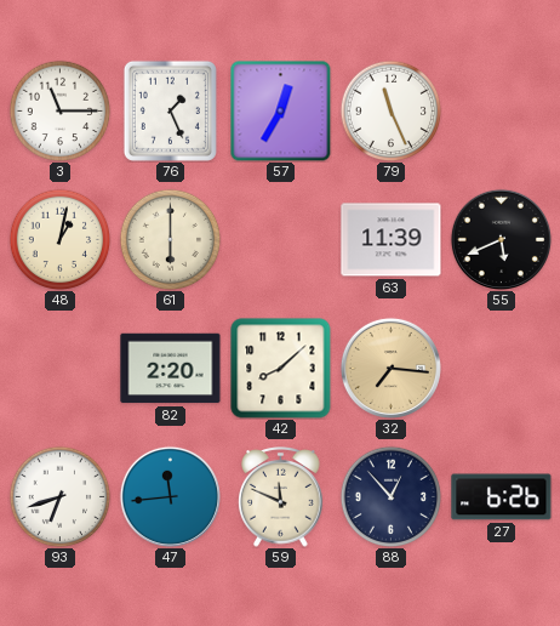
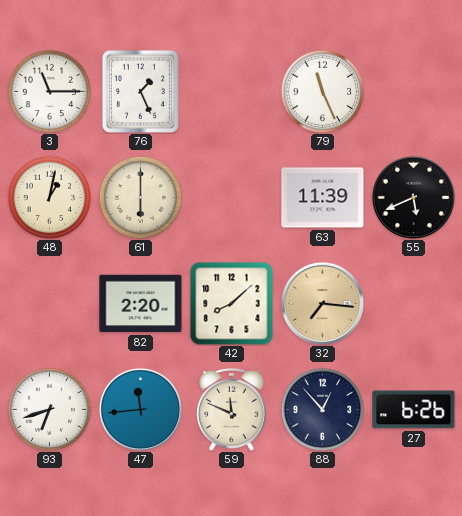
57: 12:35 -> none (280, 110)
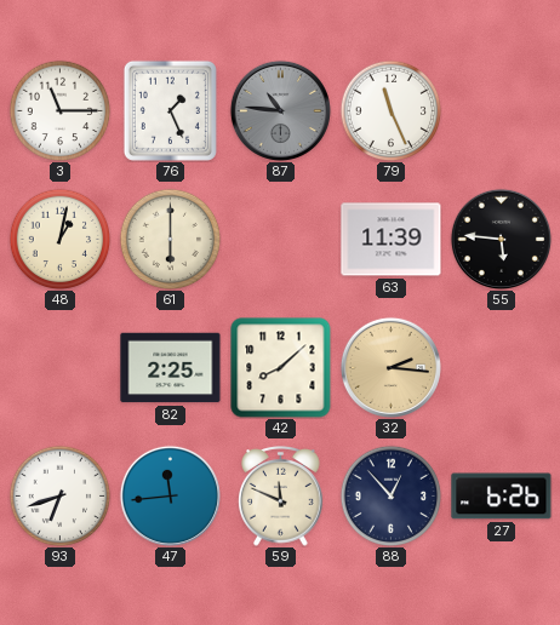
87: none -> 10:46 (280, 110)
55: 5:41 -> 5:46 (501, 239)
82: 2:20 -> 2:25 (171, 368)
32: 7:16 -> 2:16 (390, 367)
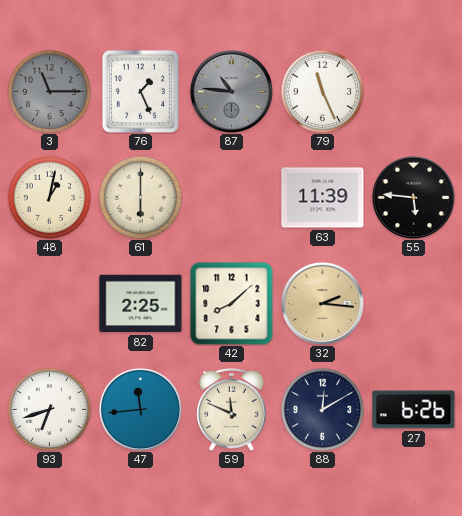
3 dial: white -> grey (49, 91)
88: 12:53 -> 12:10 (322, 409)
